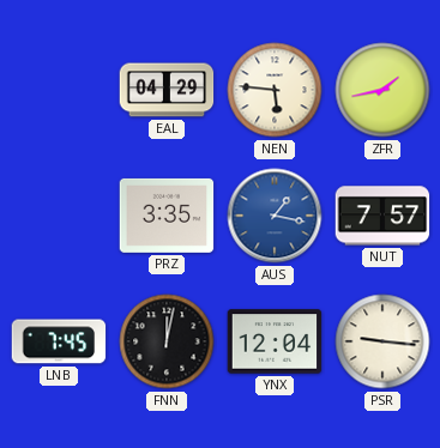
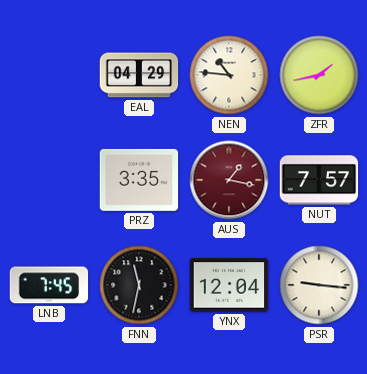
NEN: 5:46 -> 10:46 (229, 75)
AUS dial: blue -> burgundy (229, 180)
FNN: 12:02 -> 11:32 (139, 285)
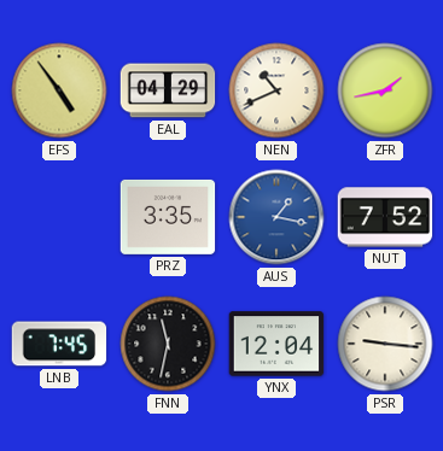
EFS: none -> 4:54 (59, 90)
NEN: 10:46 -> 10:41 (276, 90)
AUS dial: burgundy -> blue (276, 217)
NUT: 7:57 -> 7:52 (385, 217)
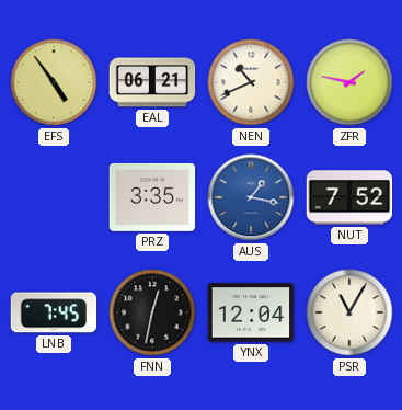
EAL: 04:29 -> 06:21 (152, 82)
ZFR: 1:43 -> 1:47 (349, 82)
FNN: 11:32 -> 12:32 (152, 312)
PSR: 9:16 -> 11:05 (349, 312)
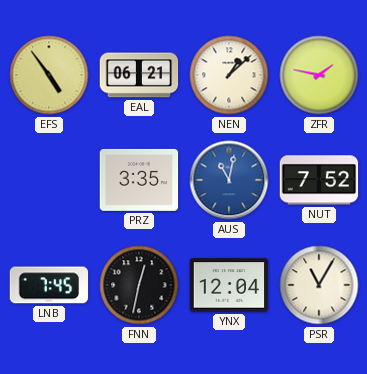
NEN: 10:41 -> 1:08 (229, 75)
AUS: 1:17 -> 11:02 (229, 180)
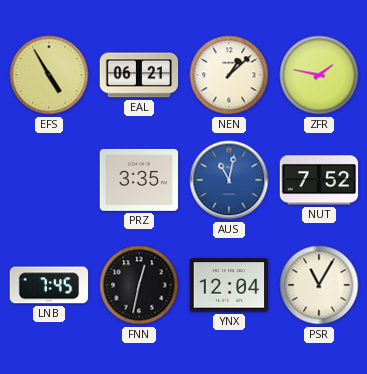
EFS: 4:54 -> 4:55 (49, 75)
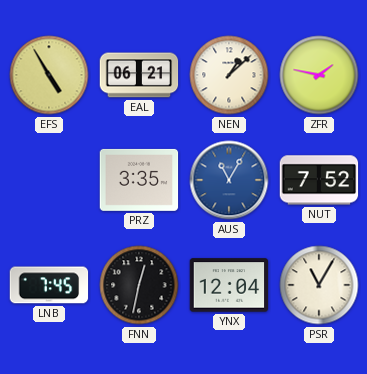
AUS: 11:02 -> 11:05 (229, 180)
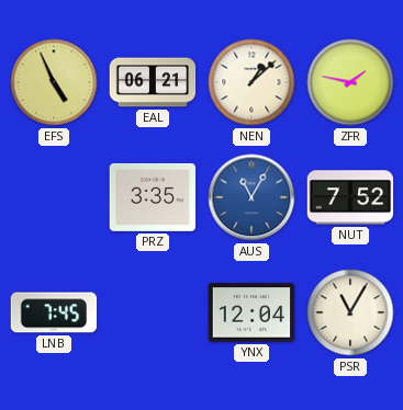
EFS: 4:55 -> 4:56 (54, 82)
FNN: 12:32 -> none (139, 285)
